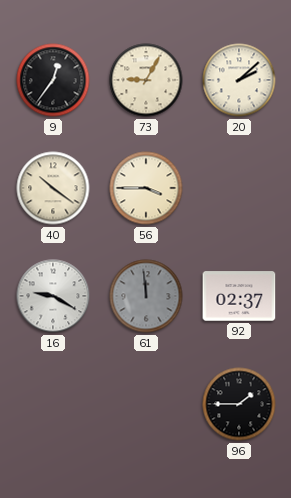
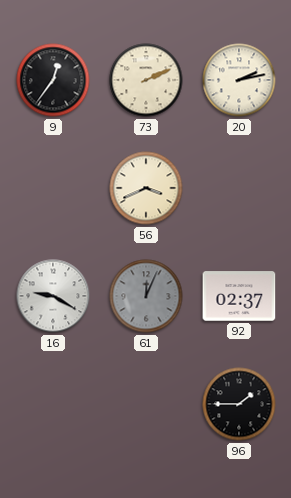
73: 9:05 -> 2:11 (146, 80)
20: 2:08 -> 2:13 (239, 80)
40: 10:21 -> none (53, 188)
56: 3:45 -> 3:41 (146, 188)
61: 11:59 -> 12:04 (146, 296)
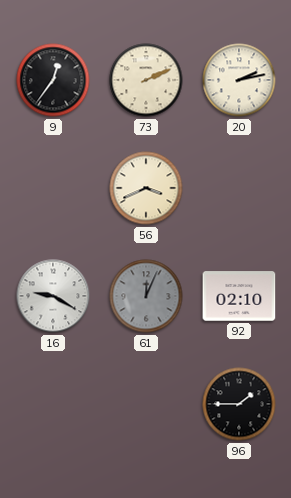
92: 02:37 -> 02:10 (239, 296)
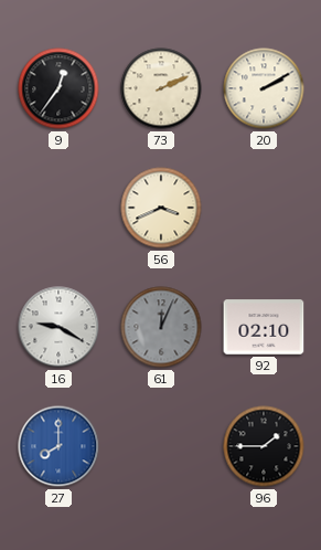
20: 2:13 -> 2:10 (264, 88)
27: none -> 8:00 (58, 446)
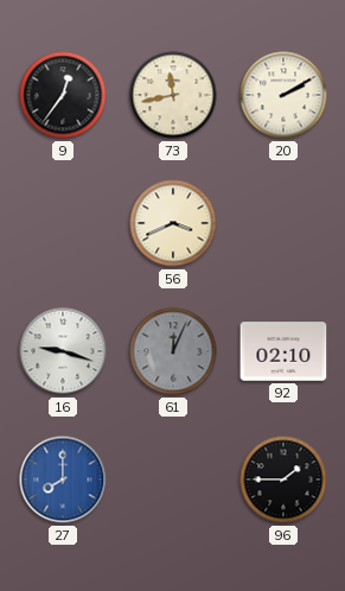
73: 2:11 -> 11:43 (173, 95)
16: 9:20 -> 9:18 (63, 351)
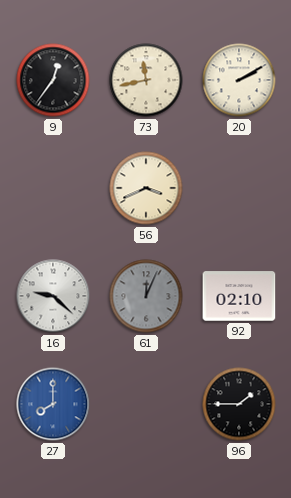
16: 9:18 -> 9:22 (53, 296)
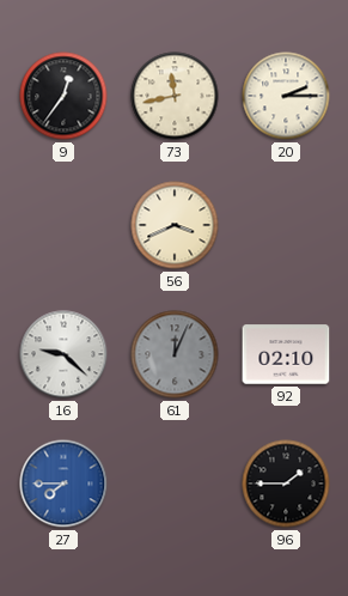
20: 2:10 -> 2:15 (286, 96)
27: 8:00 -> 7:45 (63, 484)
